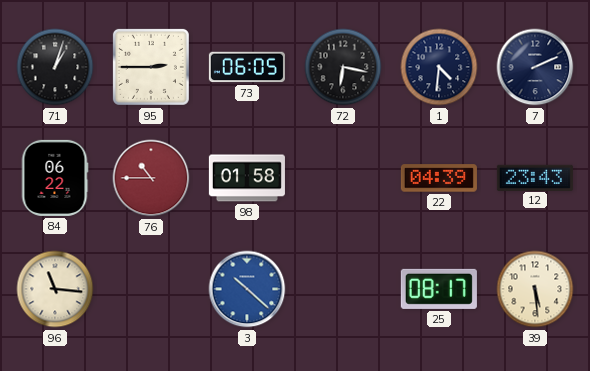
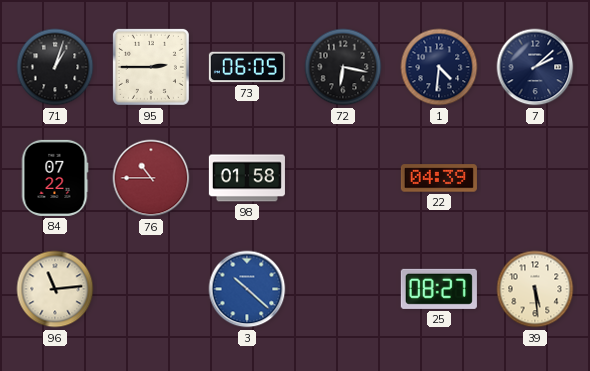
7: 2:11 -> 2:08 (535, 67)
84: 06:22 -> 07:22 (55, 178)
12: 23:43 -> none (535, 177)
96: 11:16 -> 11:14 (55, 289)
25: 08:17 -> 08:27 (439, 289)
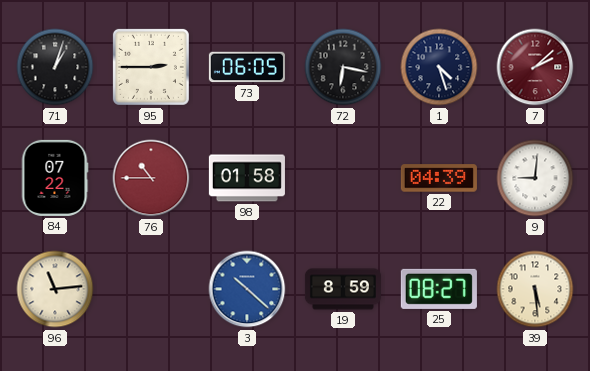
1: 4:31 -> 4:27 (439, 67)
7 dial: navy -> burgundy (535, 67)
9: none -> 9:01 (535, 178)
19: none -> 8:59 (343, 289)
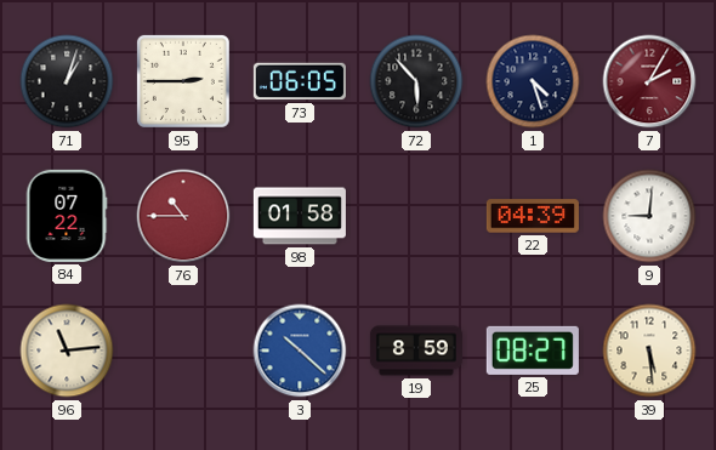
72: 6:17 -> 5:53 (416, 81)
7: 2:08 -> 2:05 (649, 81)
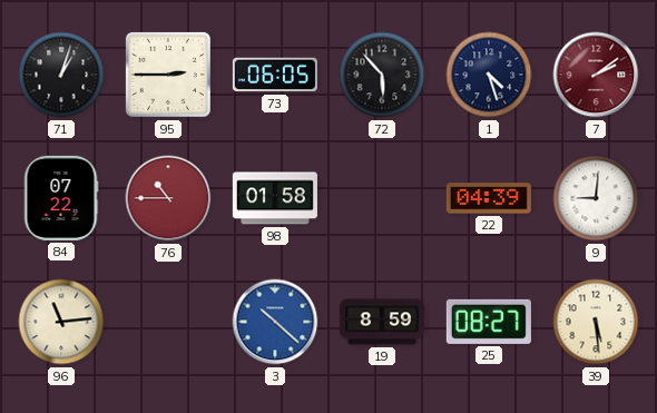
7: 2:05 -> 2:09 (596, 75)
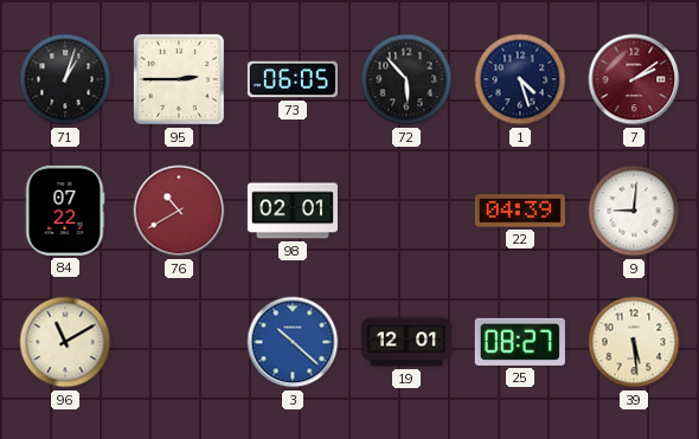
76: 10:45 -> 10:40 (179, 211)
98: 01:58 -> 02:01 (293, 211)
96: 11:14 -> 11:10 (65, 342)
19: 8:59 -> 12:01 (406, 342)
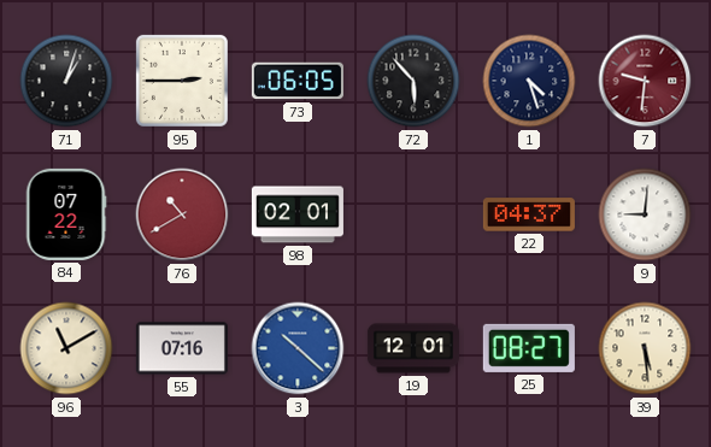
7: 2:09 -> 9:31 (645, 81)
22: 04:39 -> 04:37 (529, 214)
55: none -> 07:16 (182, 348)
